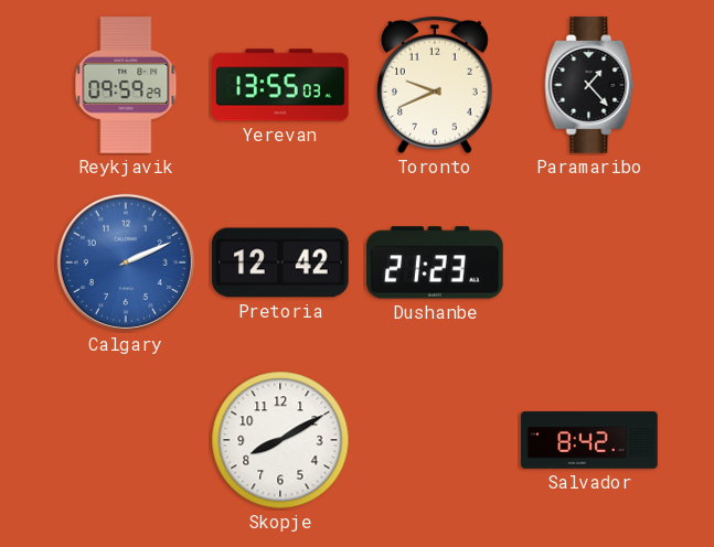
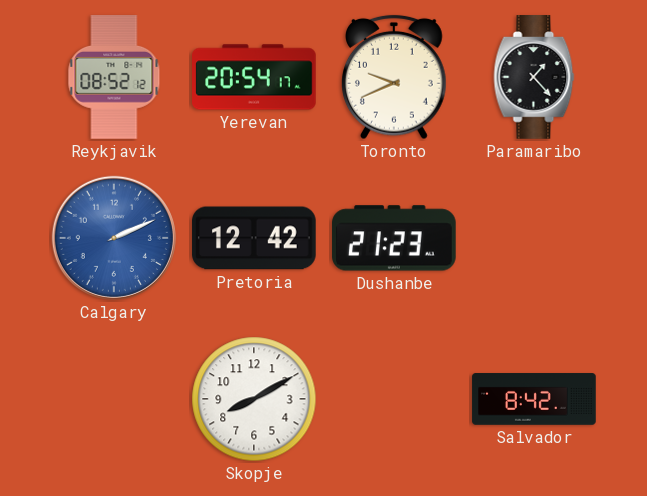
Reykjavik: 09:59 -> 08:52 (114, 77)
Yerevan: 13:55 -> 20:54 (254, 77)
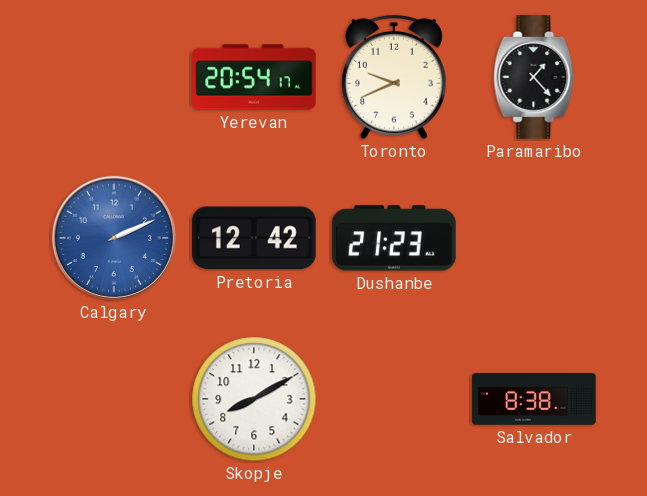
Reykjavik: 08:52 -> none (114, 77)
Salvador: 8:42 -> 8:38 (534, 399)
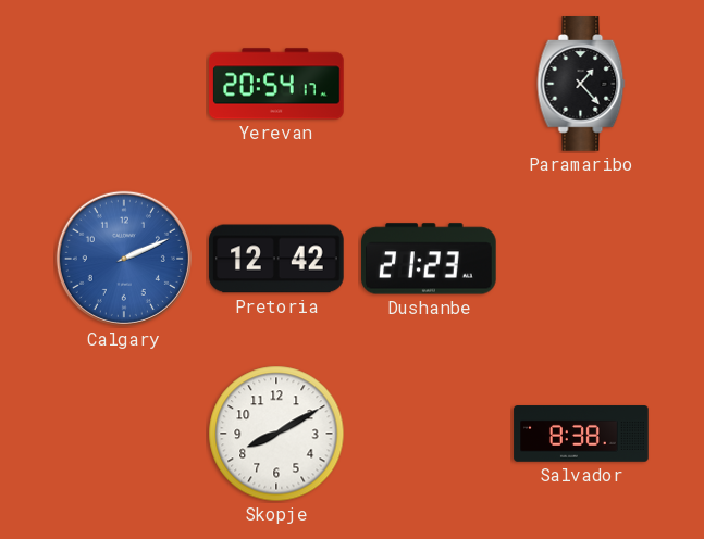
Toronto: 9:41 -> none (395, 77)
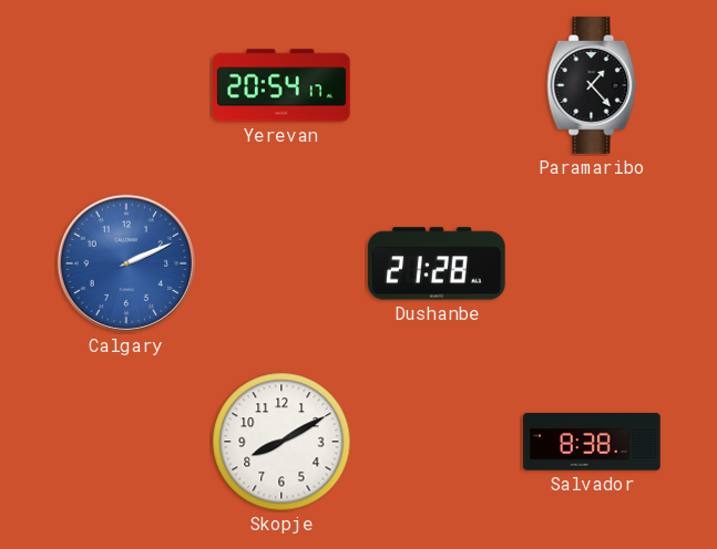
Pretoria: 12:42 -> none (276, 259)
Dushanbe: 21:23 -> 21:28 (437, 263)
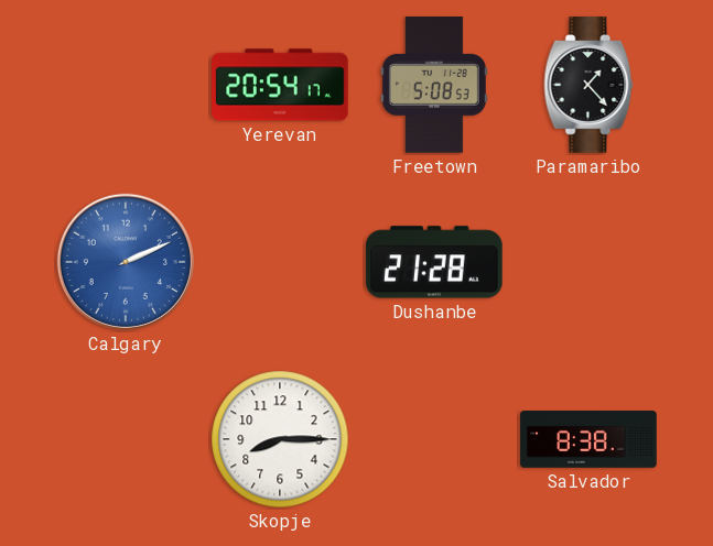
Freetown: none -> 5:08 (434, 85)
Skopje: 8:10 -> 8:15 (280, 439)
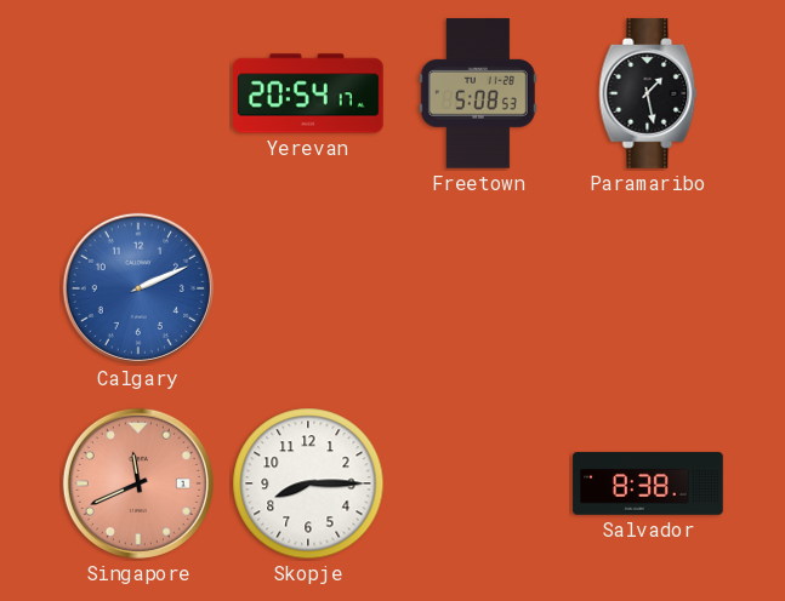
Paramaribo: 1:23 -> 1:28 (648, 93)
Dushanbe: 21:28 -> none (434, 262)
Singapore: none -> 11:41 (138, 483)
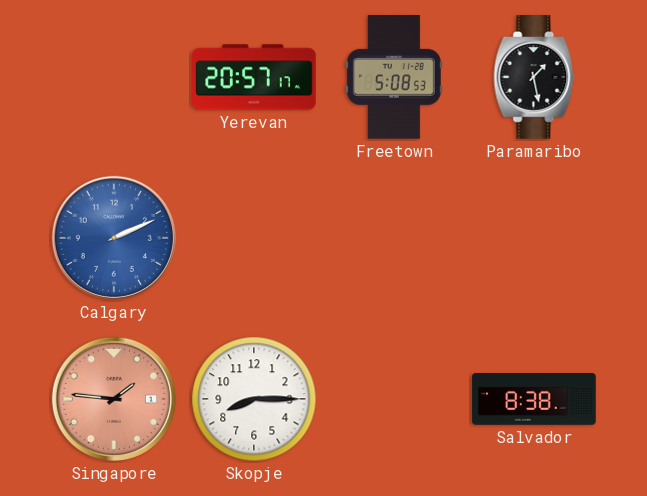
Yerevan: 20:54 -> 20:57 (254, 77)
Singapore: 11:41 -> 1:46 (114, 399)
